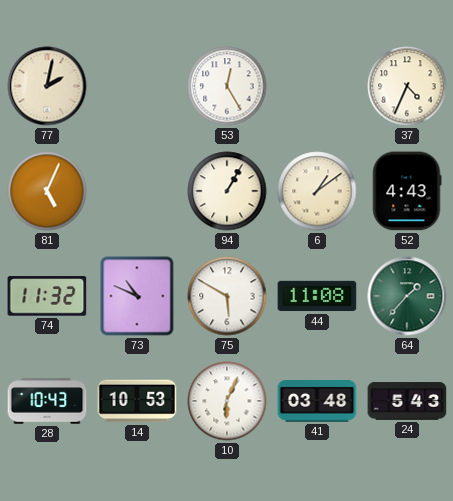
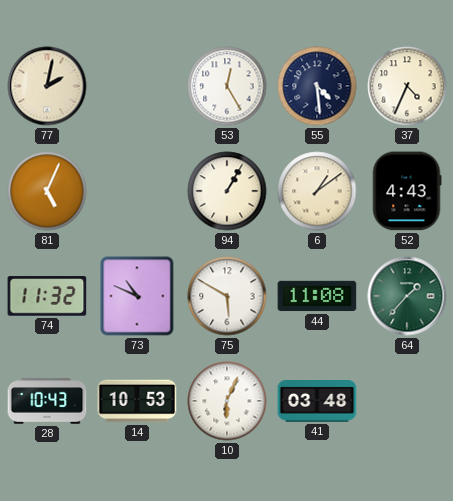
55: none -> 4:29 (317, 86)
24: 5:43 -> none (407, 401)
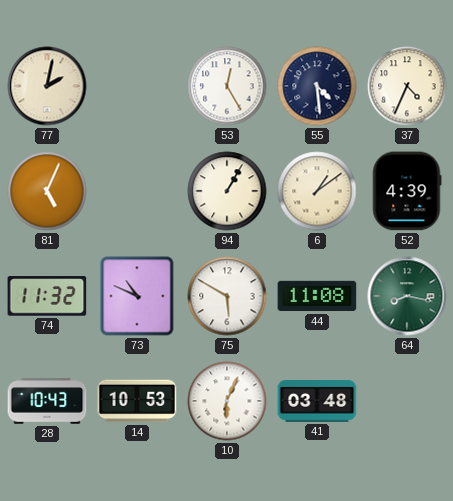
52: 4:43 -> 4:39 (407, 191)
64: 1:37 -> 8:17 (407, 296)
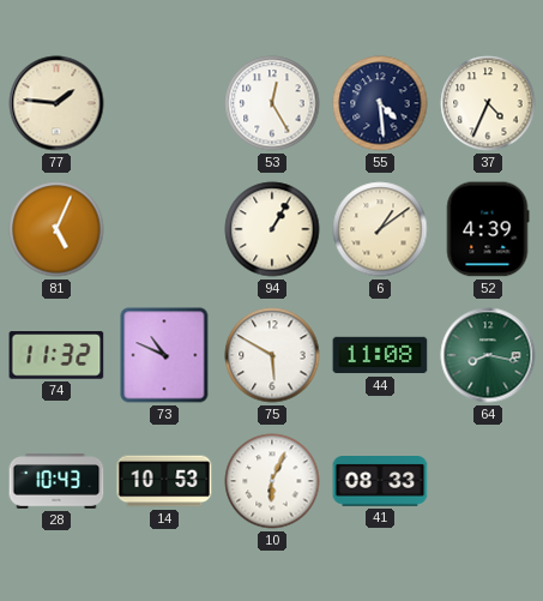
77: 2:02 -> 1:46 (56, 103)
41: 03:48 -> 08:33 (380, 482)
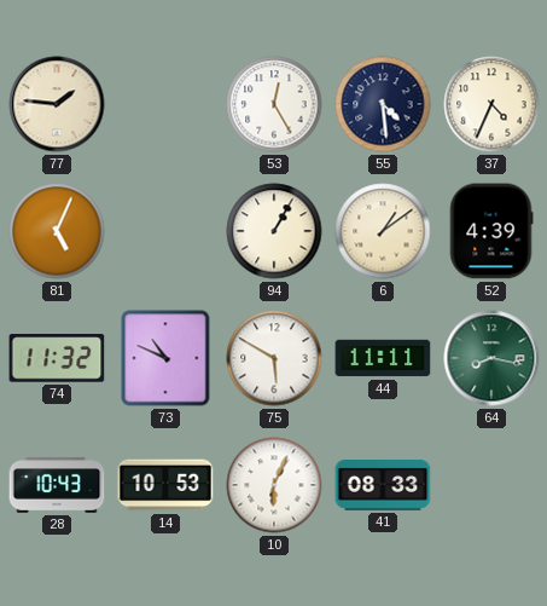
44: 11:08 -> 11:11 (383, 358)
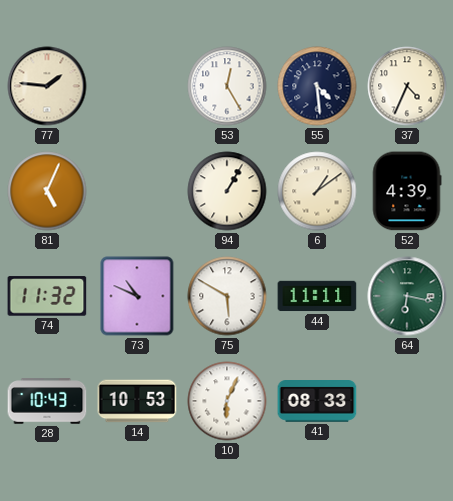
64: 8:17 -> 6:17 (407, 296)
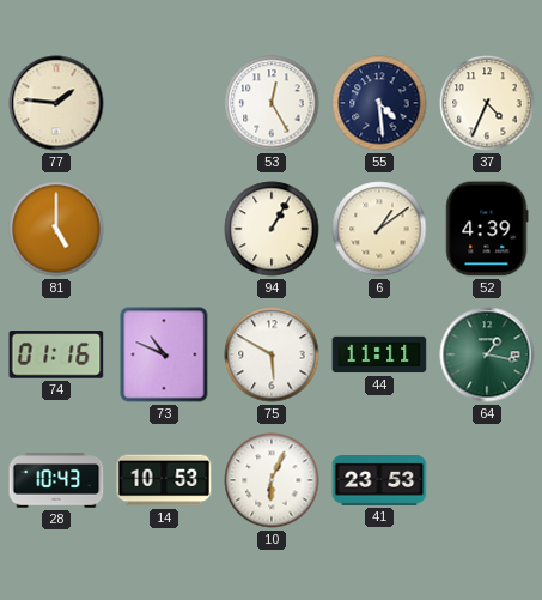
81: 5:04 -> 5:00 (56, 229)
74: 11:32 -> 01:16 (56, 354)
64: 6:17 -> 1:17 (487, 354)
41: 08:33 -> 23:53 (379, 481)
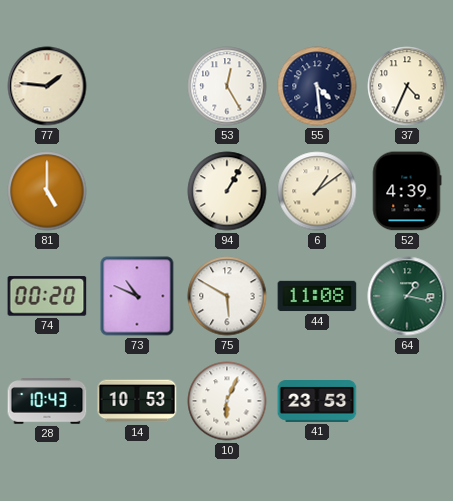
74: 01:16 -> 00:20 (47, 296)
44: 11:11 -> 11:08 (317, 296)
